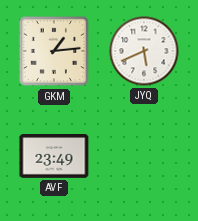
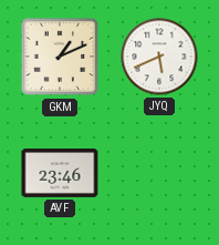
GKM: 1:14 -> 1:11 (60, 57)
AVF: 23:49 -> 23:46 (60, 174)
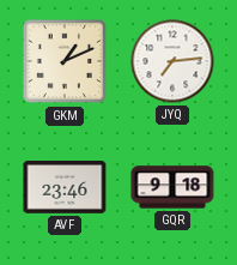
JYQ: 5:41 -> 7:14 (172, 61)
GQR: none -> 9:18 (172, 187)
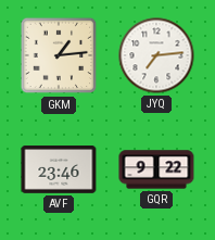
GKM: 1:11 -> 1:14 (59, 55)
GQR: 9:18 -> 9:22 (156, 169)
